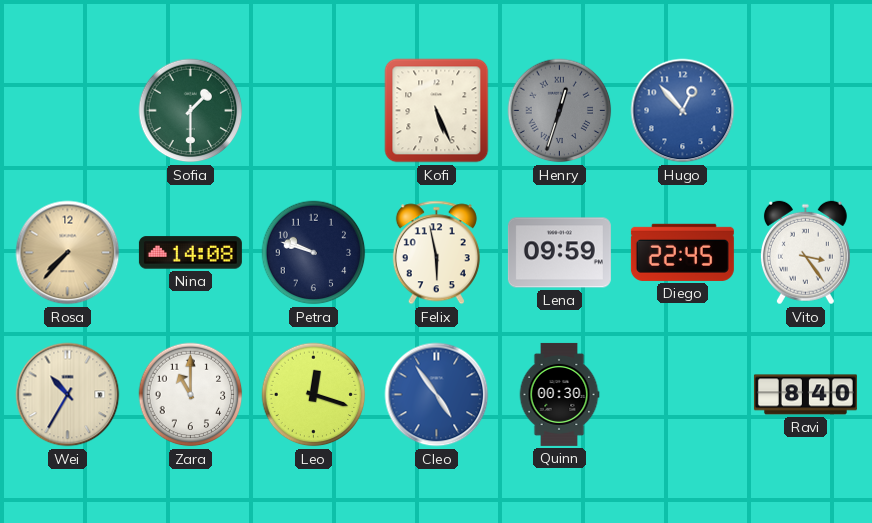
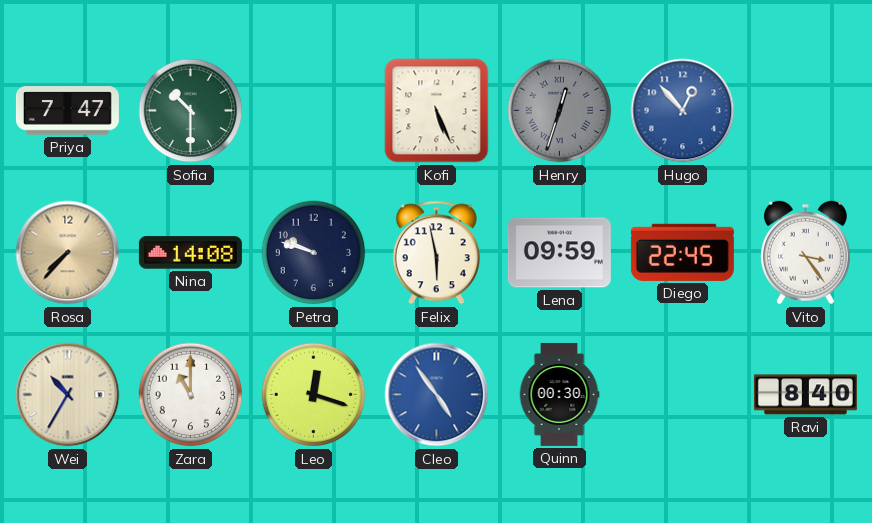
Priya: none -> 7:47 (67, 111)
Sofia: 1:30 -> 10:30 (191, 111)
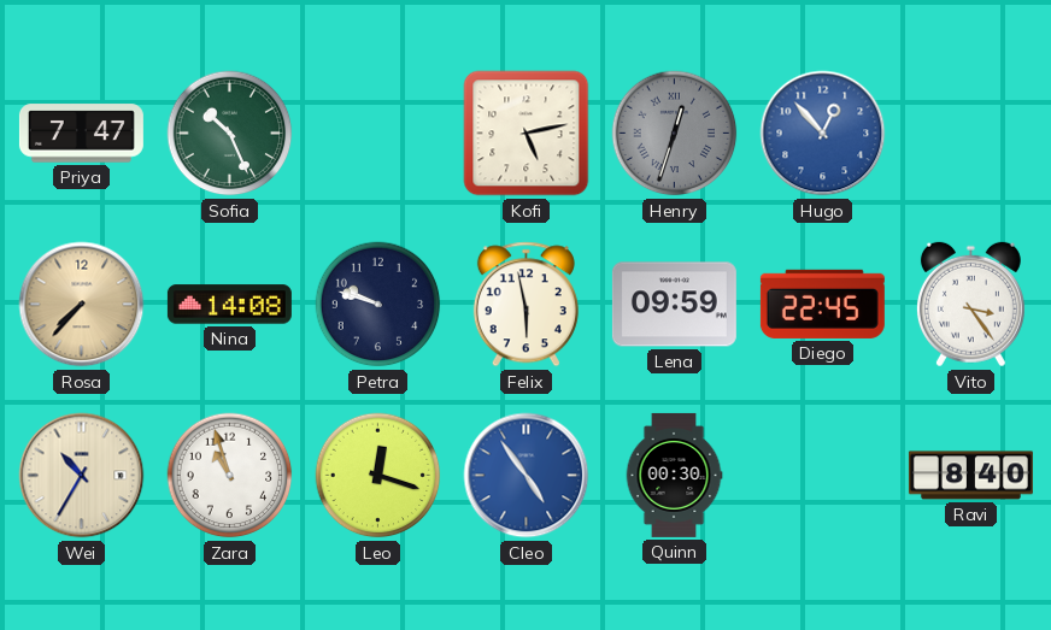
Sofia: 10:30 -> 10:26 (230, 134)
Kofi: 5:26 -> 5:13 (527, 134)
Zara: 11:00 -> 10:57 (230, 476)
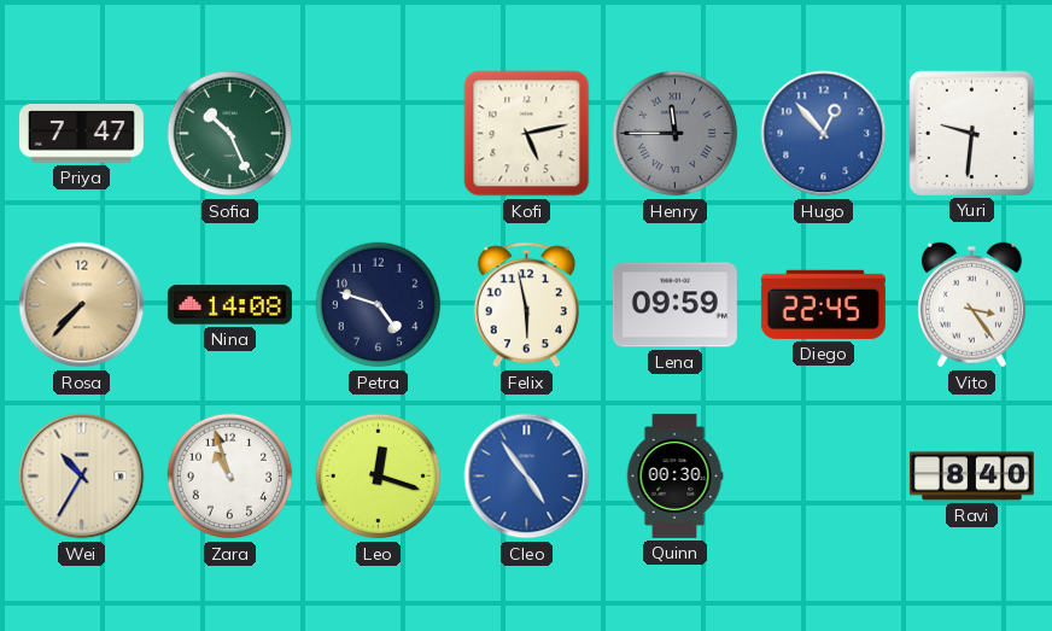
Henry: 12:33 -> 11:45 (676, 134)
Yuri: none -> 9:31 (971, 133)
Petra: 9:48 -> 4:48 (379, 305)
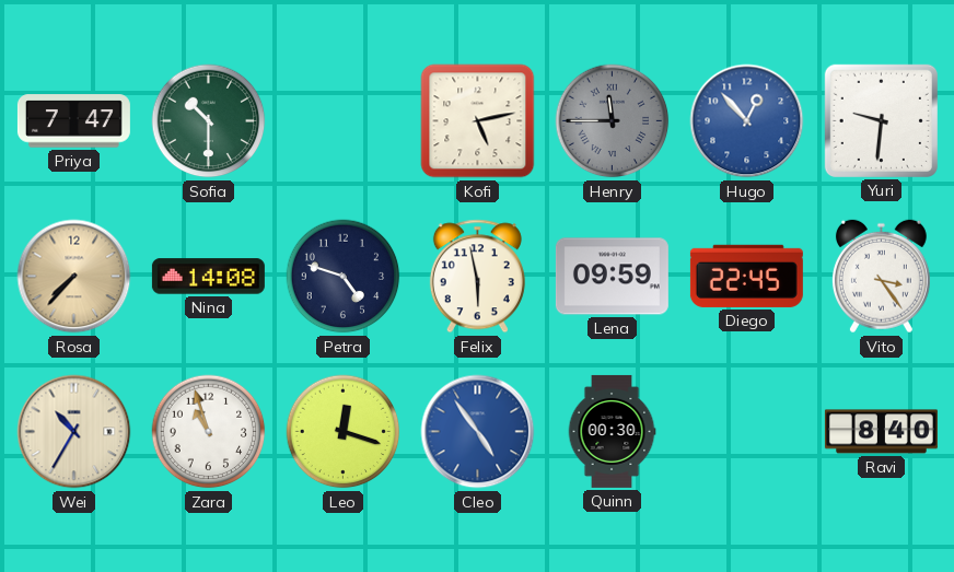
Sofia: 10:26 -> 10:30 (209, 121)
